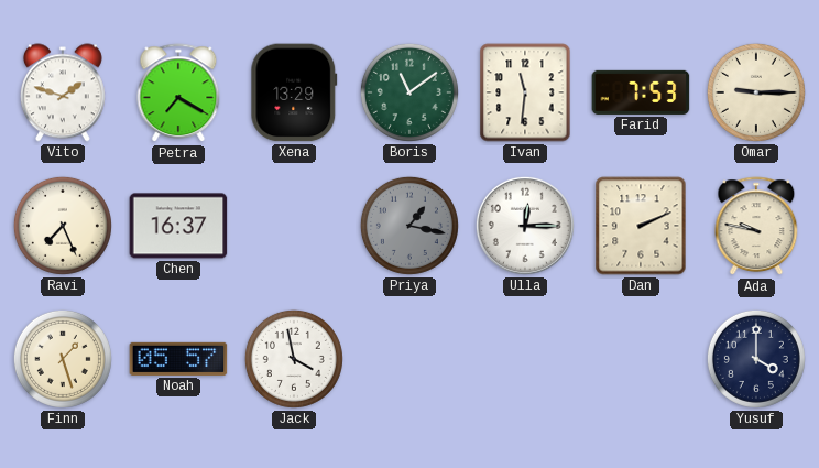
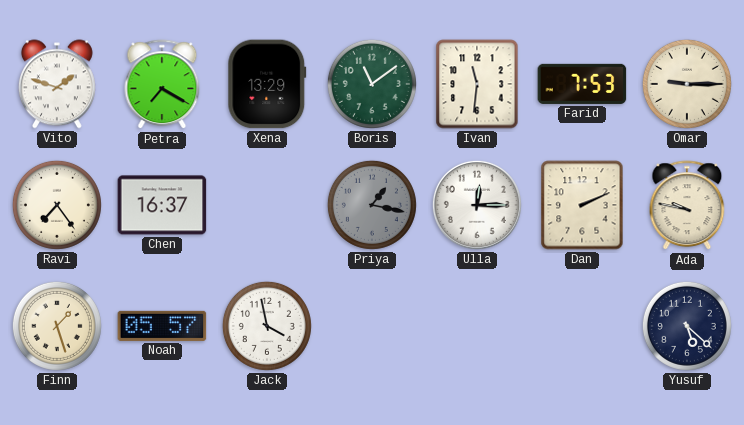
Ravi: 7:26 -> 7:24 (57, 205)
Yusuf: 4:00 -> 5:22 (687, 326)
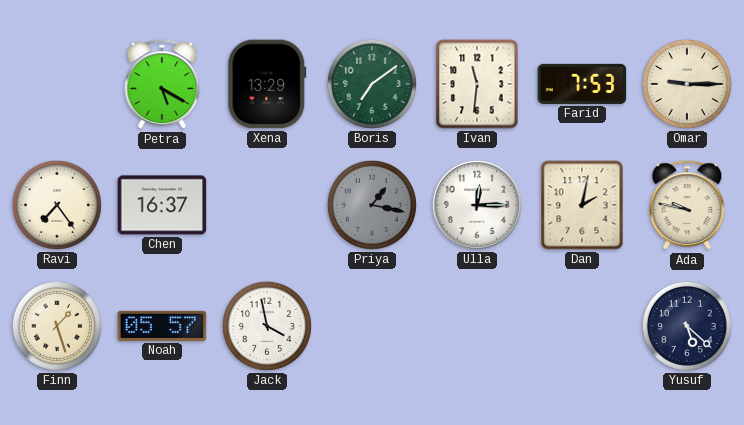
Vito: 1:48 -> none (57, 84)
Petra: 7:20 -> 5:20 (162, 85)
Boris: 11:09 -> 7:09 (372, 84)
Dan: 2:11 -> 2:02 (582, 205)
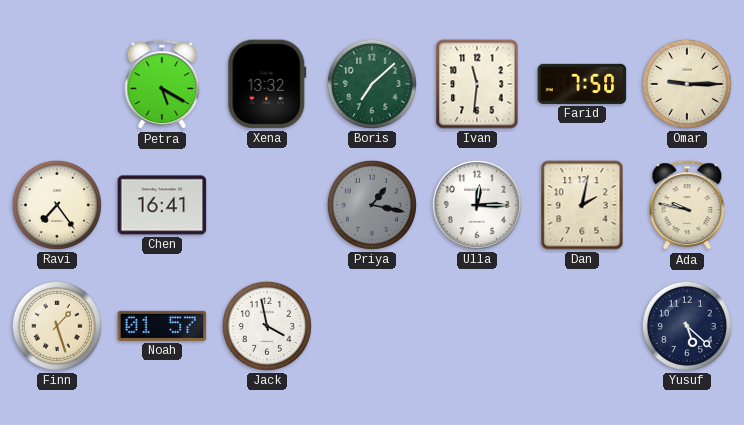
Xena: 13:29 -> 13:32 (267, 84)
Boris: 7:09 -> 7:08 (372, 84)
Farid: 7:53 -> 7:50 (582, 84)
Chen: 16:37 -> 16:41 (162, 205)
Noah: 05:57 -> 01:57 (162, 326)
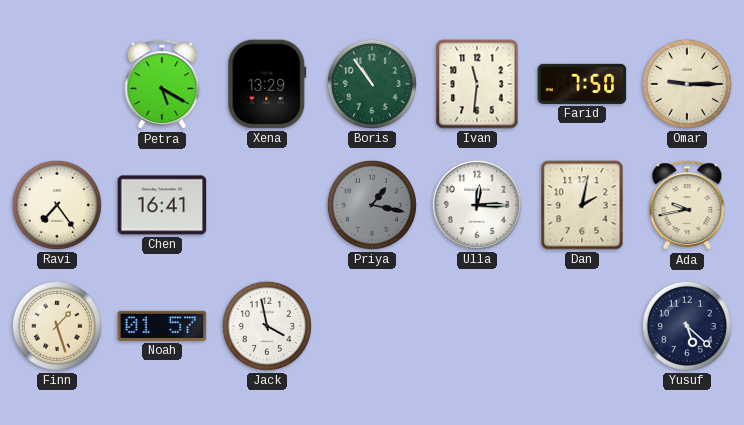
Xena: 13:32 -> 13:29 (267, 84)
Boris: 7:08 -> 10:54 (372, 84)
Ada: 9:47 -> 9:43 (687, 206)
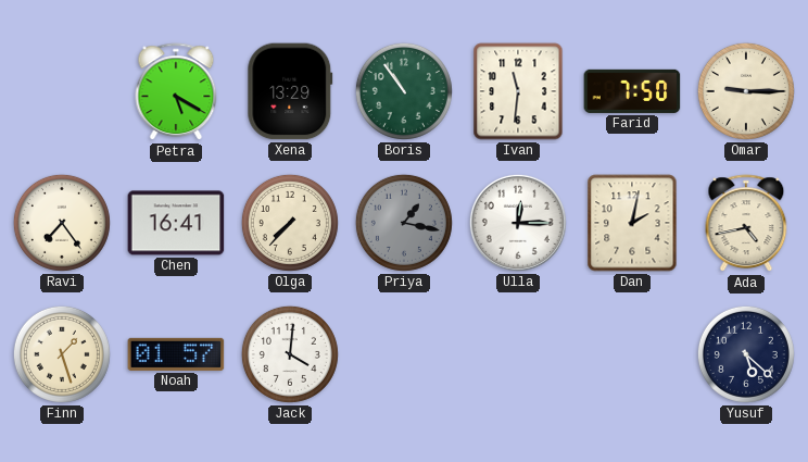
Olga: none -> 7:37 (290, 223)
Ada: 9:43 -> 4:43 (746, 224)
Jack: 3:58 -> 4:01 (290, 354)
